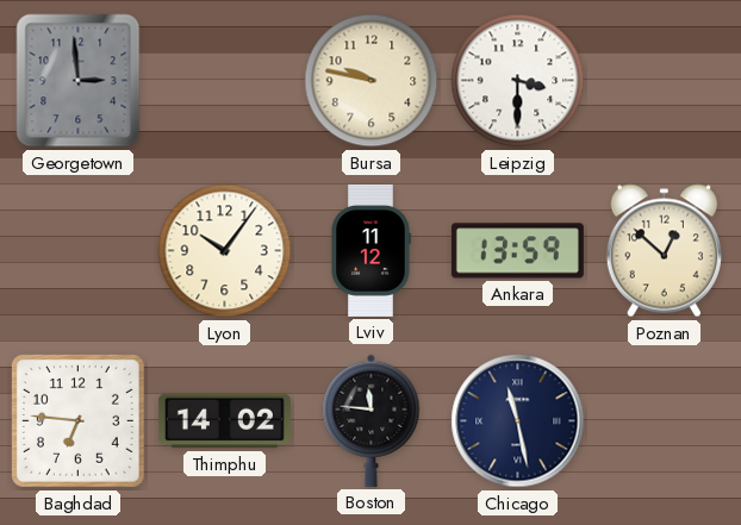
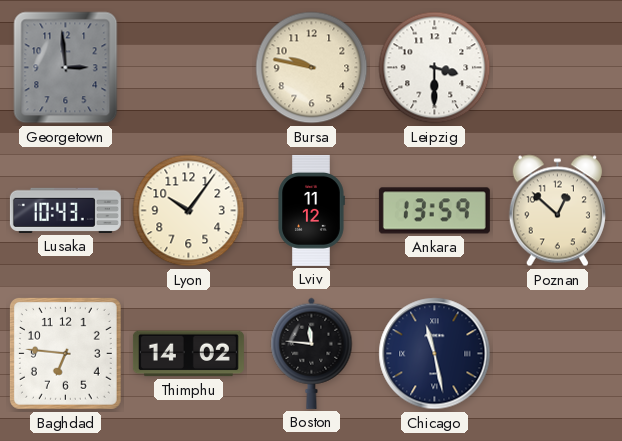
Lusaka: none -> 10:43 (65, 210)
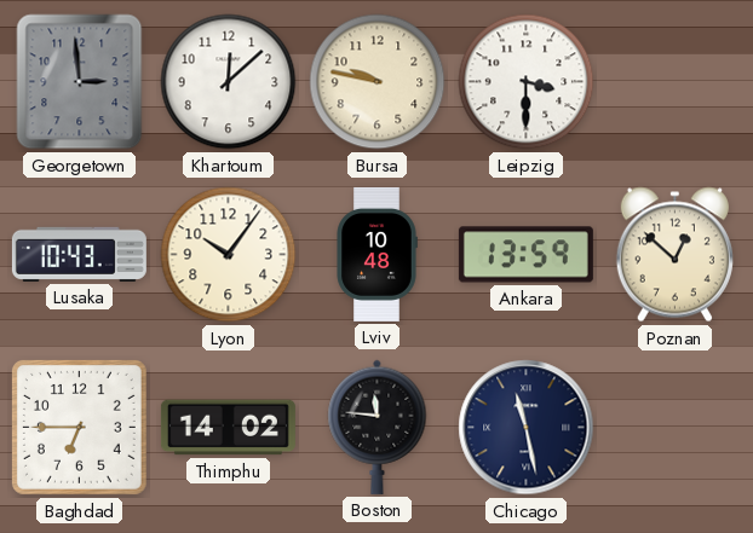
Khartoum: none -> 12:08 (229, 82)
Lviv: 11:12 -> 10:48 (376, 254)
Baghdad: 6:46 -> 6:45 (79, 427)
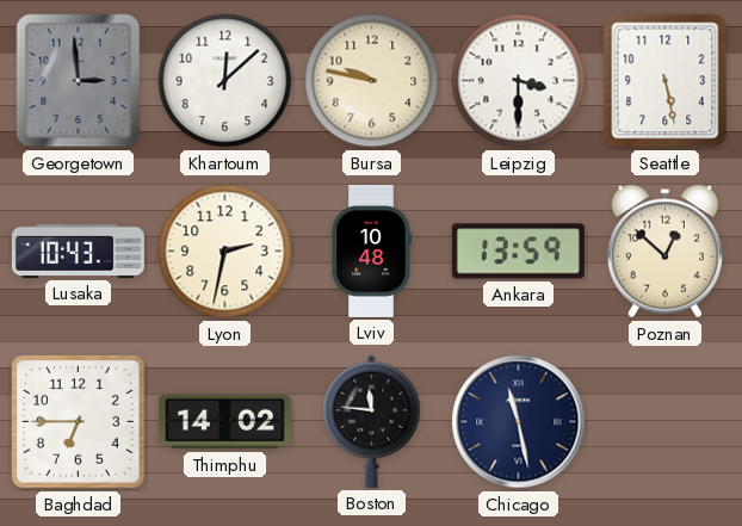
Seattle: none -> 5:28 (666, 81)
Lyon: 10:06 -> 2:32 (225, 252)
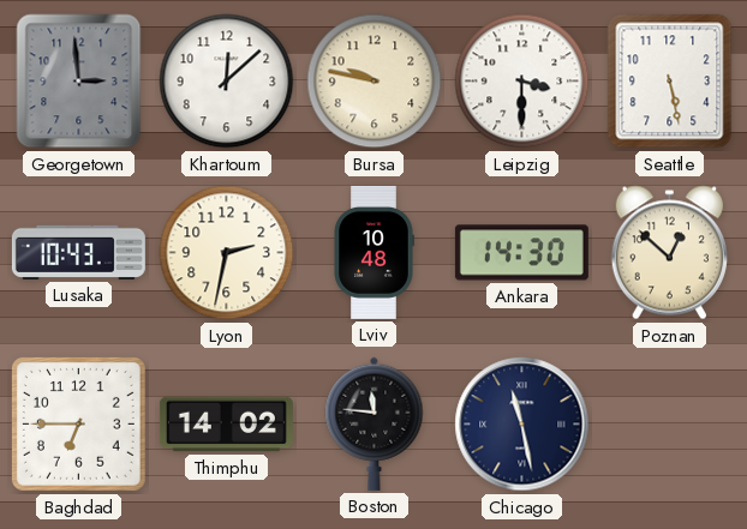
Ankara: 13:59 -> 14:30 (521, 253)
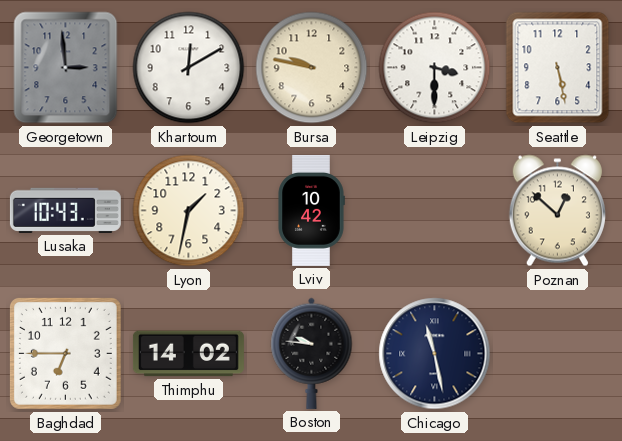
Khartoum: 12:08 -> 12:10 (189, 68)
Lyon: 2:32 -> 1:32 (189, 211)
Lviv: 10:48 -> 10:42 (311, 210)
Ankara: 14:30 -> none (521, 253)
Boston: 11:46 -> 9:46 (312, 353)
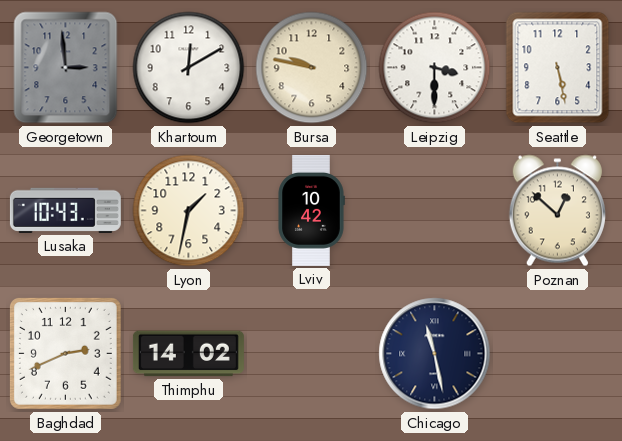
Baghdad: 6:45 -> 2:41 (65, 353)
Boston: 9:46 -> none (312, 353)
